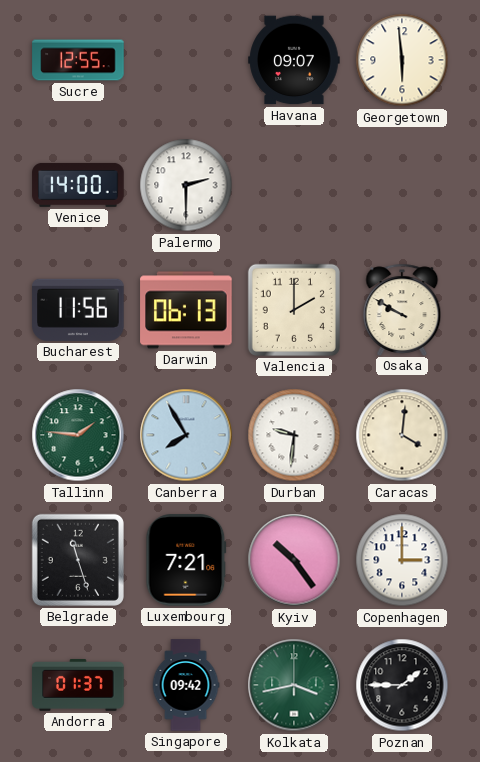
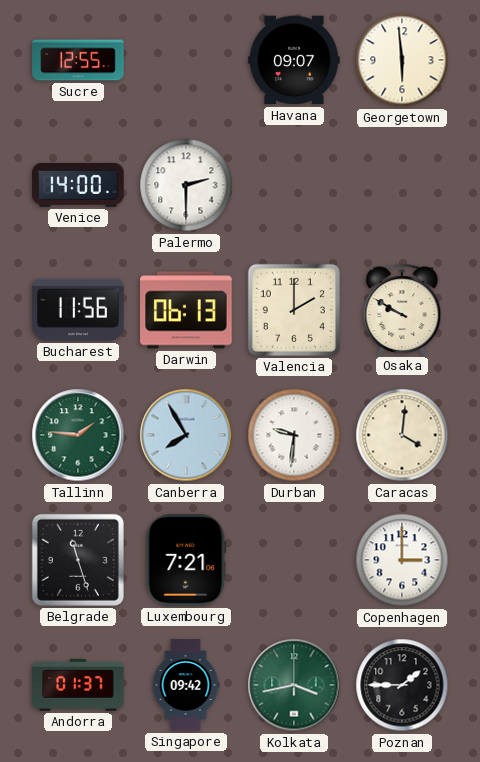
Kyiv: 10:24 -> none (294, 560)
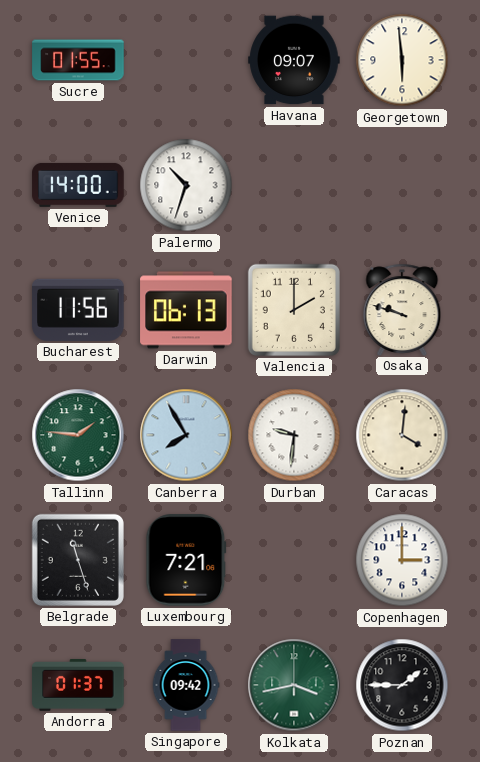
Sucre: 12:55 -> 01:55 (78, 60)
Palermo: 2:30 -> 10:33 (186, 185)
Osaka: 9:50 -> 9:48 (402, 309)
